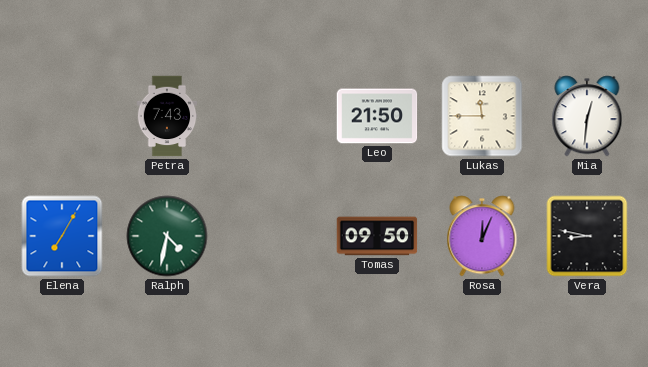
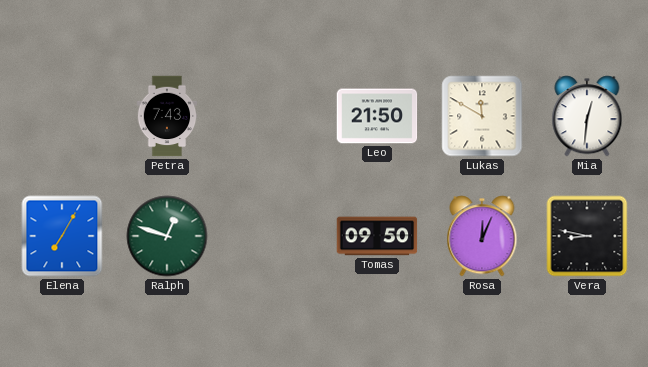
Lukas: 11:45 -> 11:50 (482, 116)
Ralph: 4:32 -> 12:48 (167, 236)
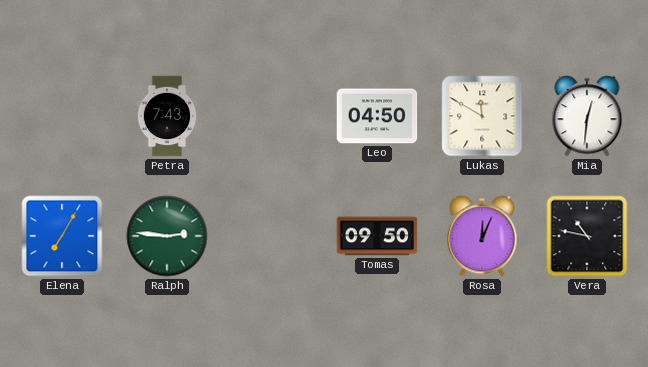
Leo: 21:50 -> 04:50 (377, 116)
Ralph: 12:48 -> 2:46 (167, 236)
Vera: 8:47 -> 10:47 (587, 236)
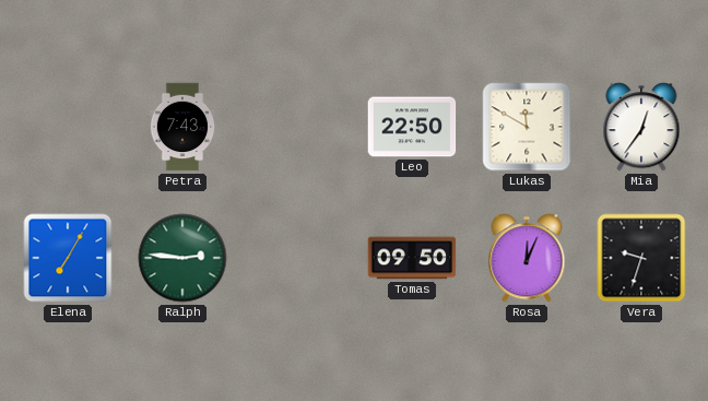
Leo: 04:50 -> 22:50 (412, 127)
Mia: 12:31 -> 12:36 (641, 127)
Vera: 10:47 -> 9:33 (641, 258)
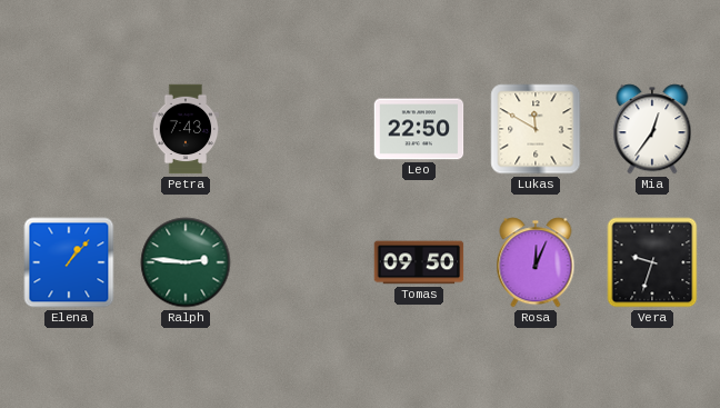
Elena: 7:05 -> 1:07 (69, 262)
